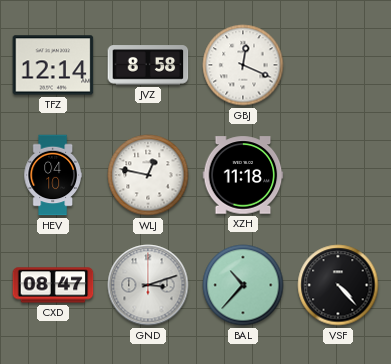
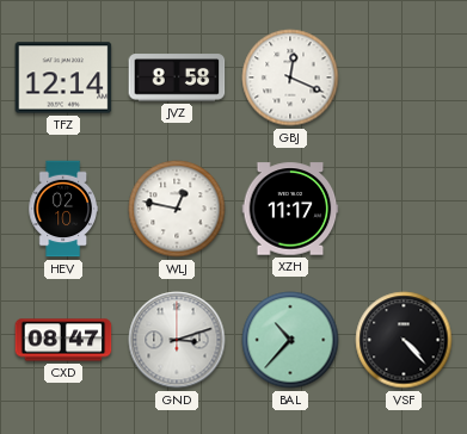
HEV: 04:10 -> 02:10 (63, 209)
XZH: 11:18 -> 11:17 (290, 209)
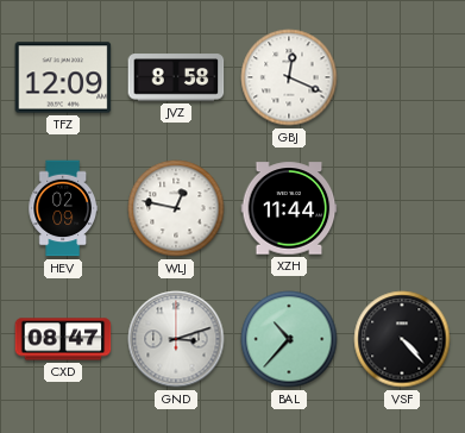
TFZ: 12:14 -> 12:09 (63, 77)
HEV: 02:10 -> 02:09 (63, 208)
XZH: 11:17 -> 11:44 (289, 208)
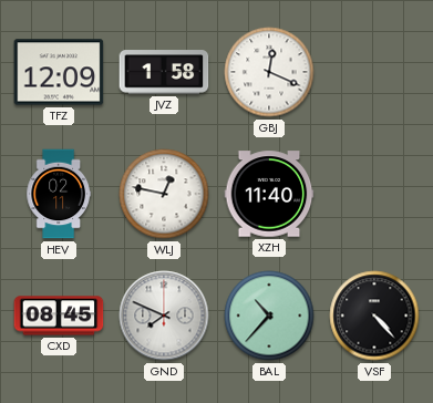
JVZ: 8:58 -> 1:58 (164, 72)
HEV: 02:09 -> 02:11 (59, 194)
XZH: 11:44 -> 11:40 (269, 194)
CXD: 08:47 -> 08:45 (59, 316)
GND: 3:12 -> 7:49 (164, 316)
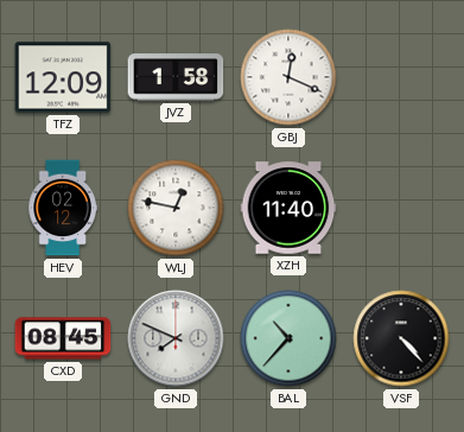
HEV: 02:11 -> 02:12 (63, 208)
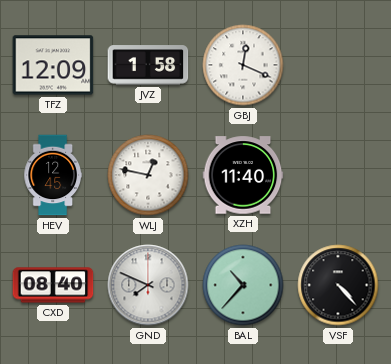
HEV: 02:12 -> 12:45 (53, 175)
CXD: 08:45 -> 08:40 (53, 285)
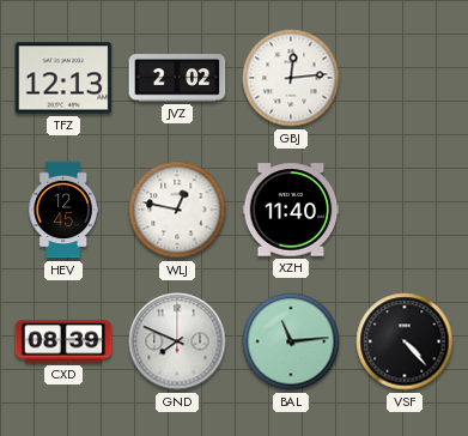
TFZ: 12:09 -> 12:13 (63, 78)
JVZ: 1:58 -> 2:02 (177, 78)
GBJ: 12:19 -> 12:14 (291, 78)
CXD: 08:40 -> 08:39 (63, 341)
BAL: 10:37 -> 11:14 (291, 341)
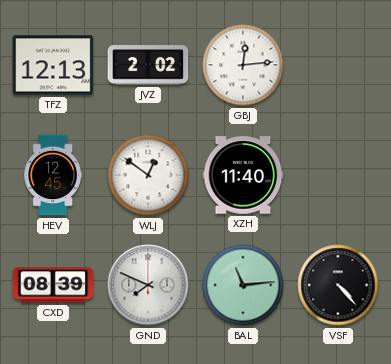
WLJ: 12:47 -> 12:51 (148, 175)
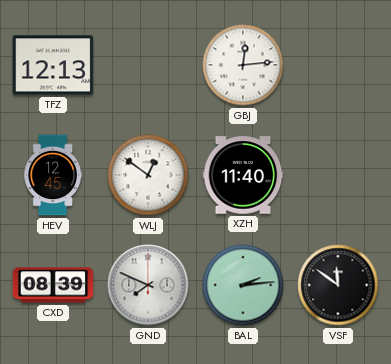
JVZ: 2:02 -> none (148, 65)
BAL: 11:14 -> 2:14 (243, 285)
VSF: 4:23 -> 11:51 (338, 285)
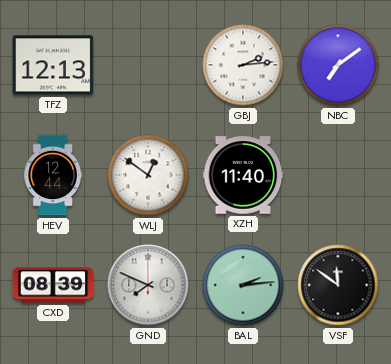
GBJ: 12:14 -> 2:14 (243, 65)
NBC: none -> 7:09 (338, 65)
HEV: 12:45 -> 12:44 (53, 175)
